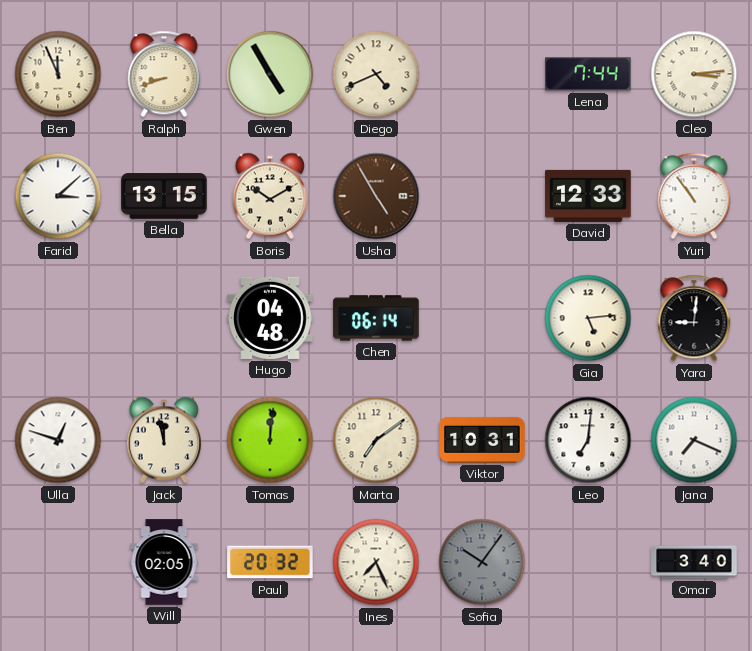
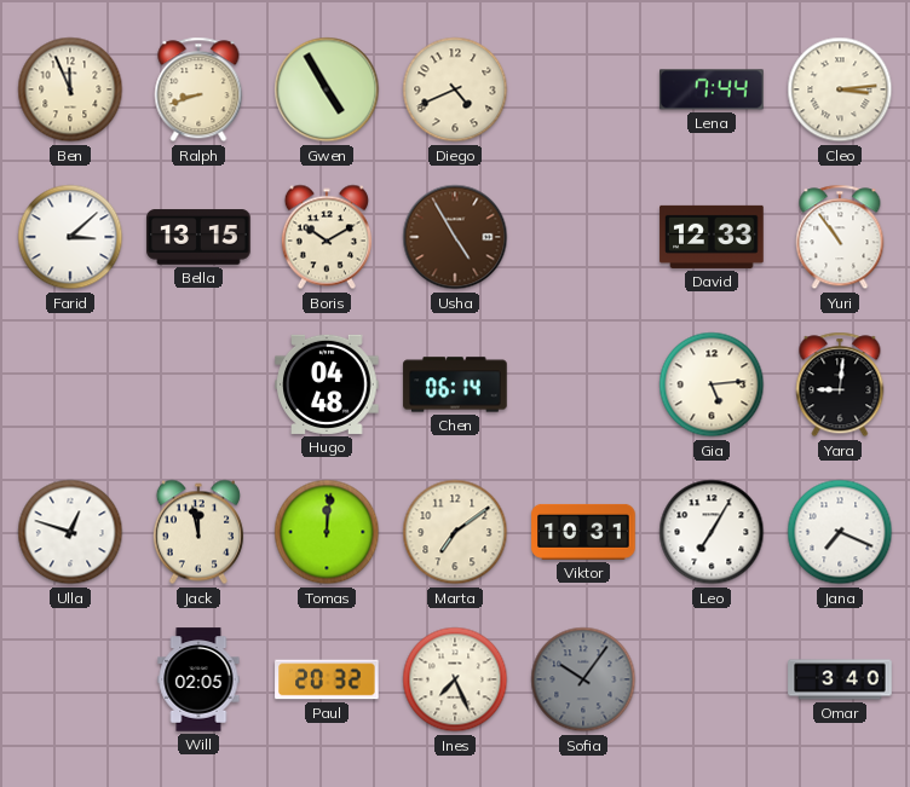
Leo: 7:01 -> 7:05 (712, 532)
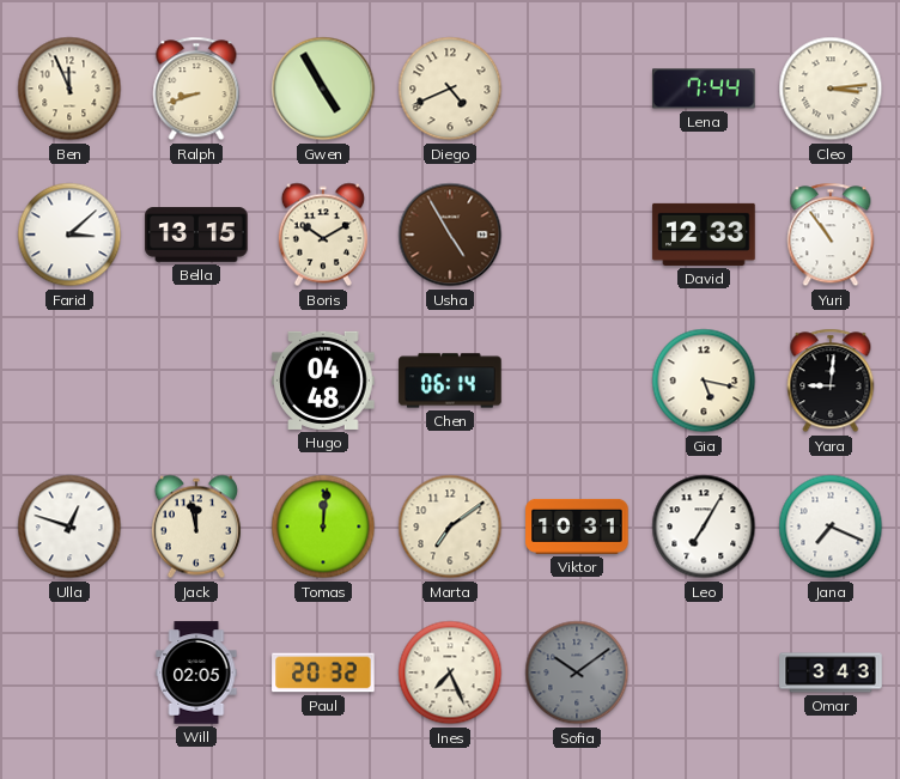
Gia: 5:14 -> 5:17 (704, 381)
Sofia: 10:06 -> 10:09 (577, 673)
Omar: 3:40 -> 3:43 (831, 673)
